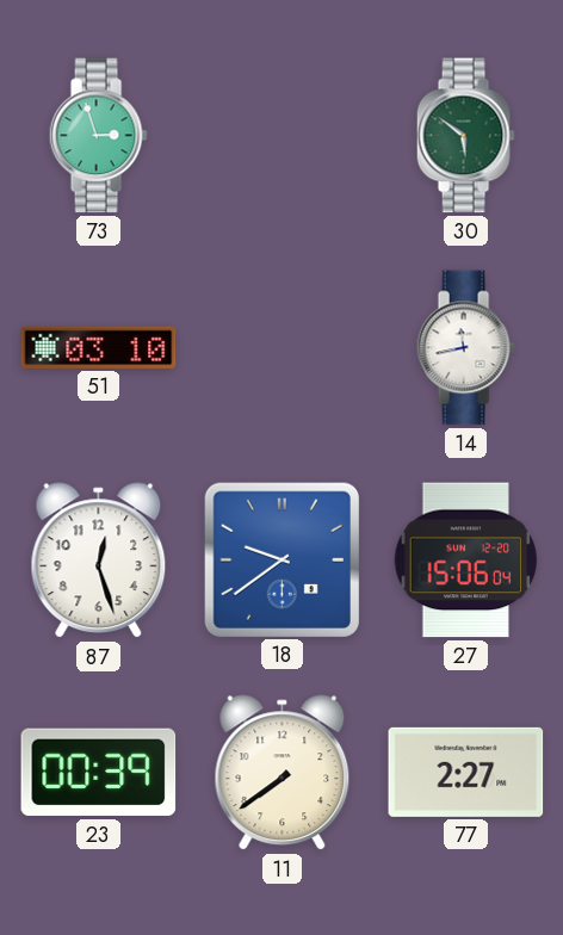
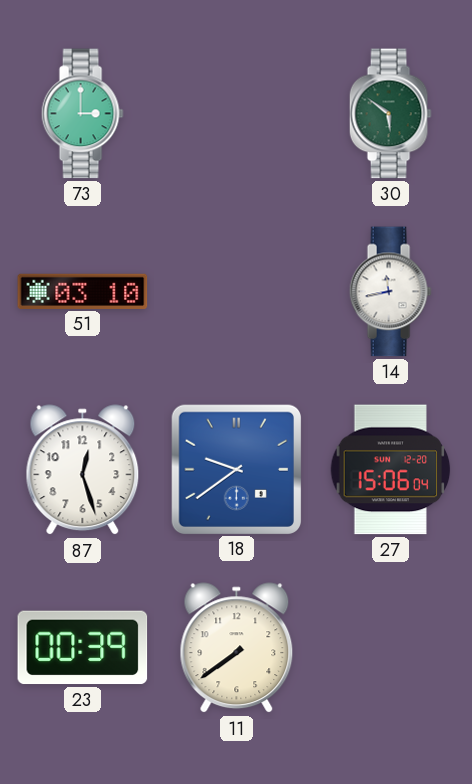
73: 2:57 -> 3:00 (82, 114)
77: 2:27 -> none (466, 772)
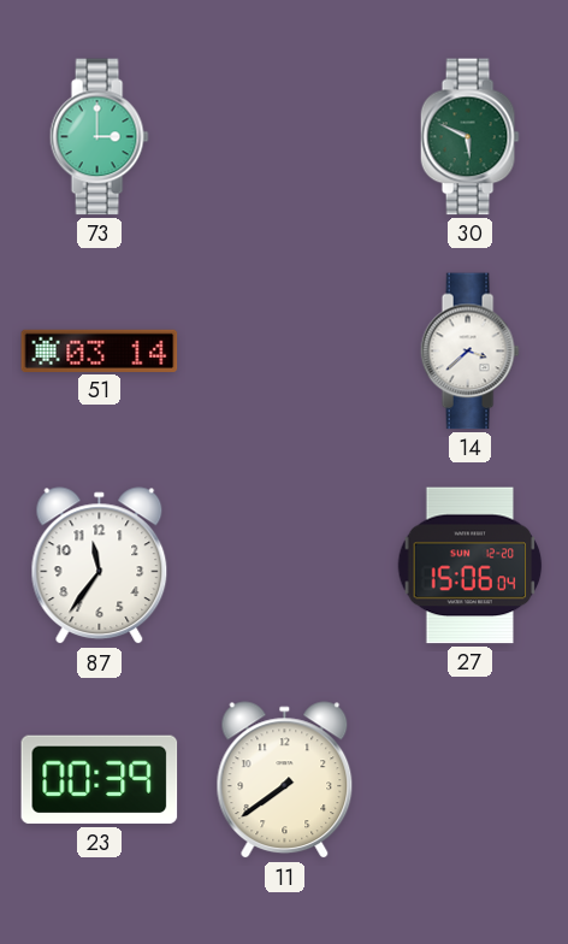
30: 5:51 -> 5:49 (469, 137)
51: 03:10 -> 03:14 (100, 350)
14: 11:43 -> 3:38 (469, 352)
87: 12:27 -> 11:36 (100, 566)
18: 9:39 -> none (236, 469)
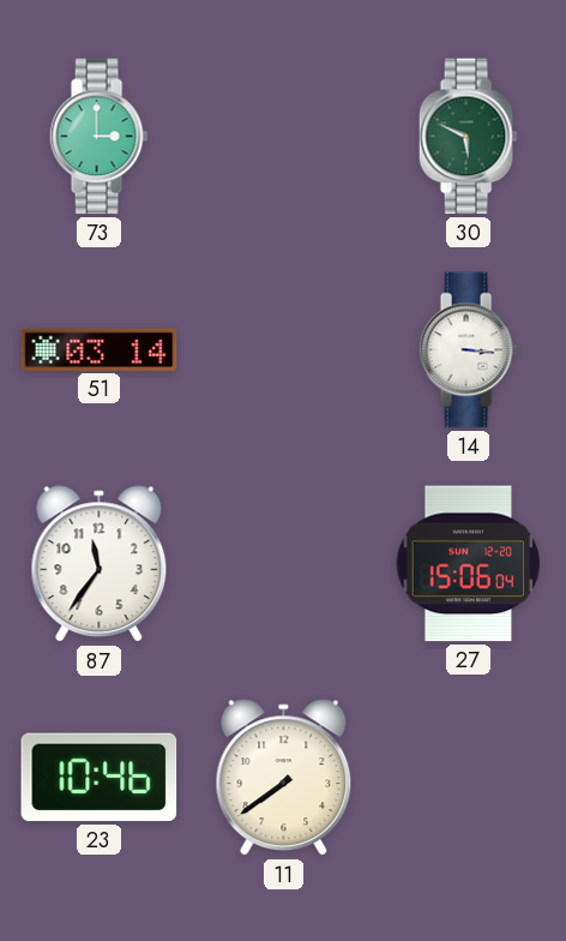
14: 3:38 -> 3:16 (468, 350)
23: 00:39 -> 10:46 (100, 778)
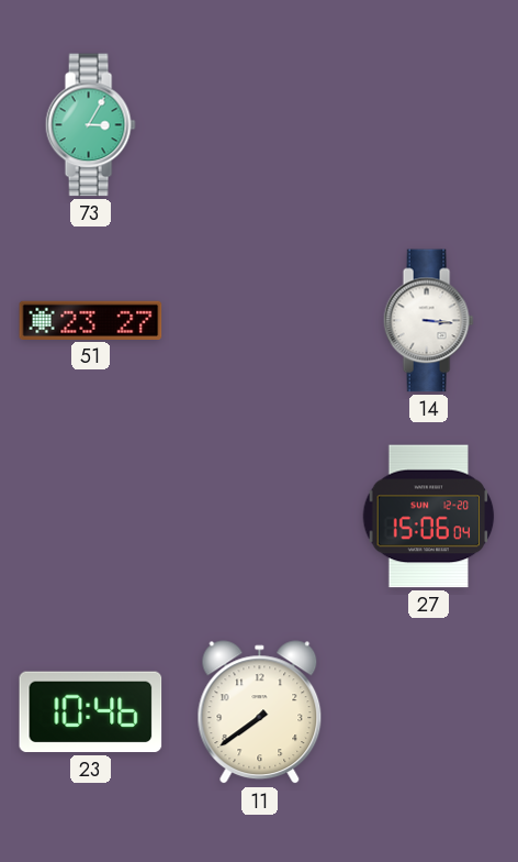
73: 3:00 -> 3:05 (90, 125)
30: 5:49 -> none (468, 137)
51: 03:14 -> 23:27 (91, 320)
87: 11:36 -> none (100, 564)
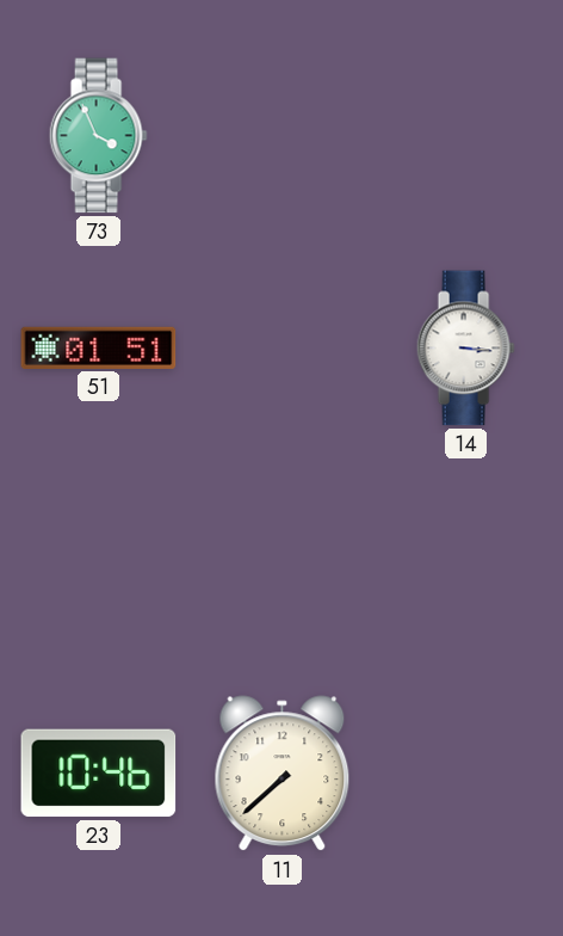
73: 3:05 -> 3:56 (98, 136)
51: 23:27 -> 01:51 (99, 347)
27: 15:06 -> none (429, 517)
11: 7:39 -> 7:38 (283, 774)
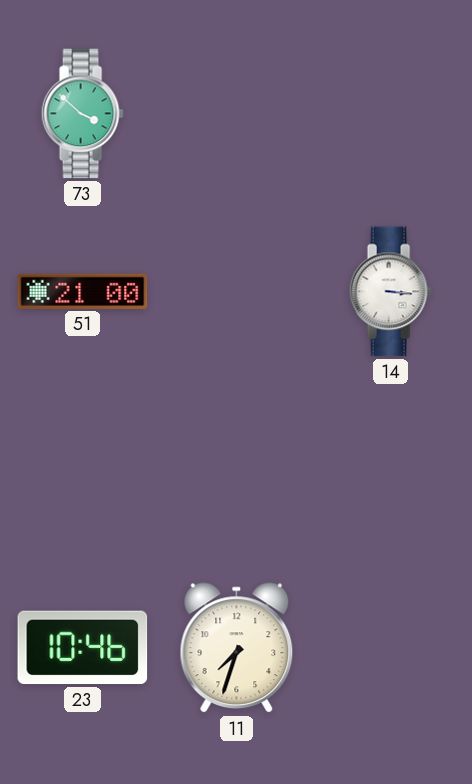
73: 3:56 -> 3:52 (82, 114)
51: 01:51 -> 21:00 (83, 291)
11: 7:38 -> 7:33 (237, 648)
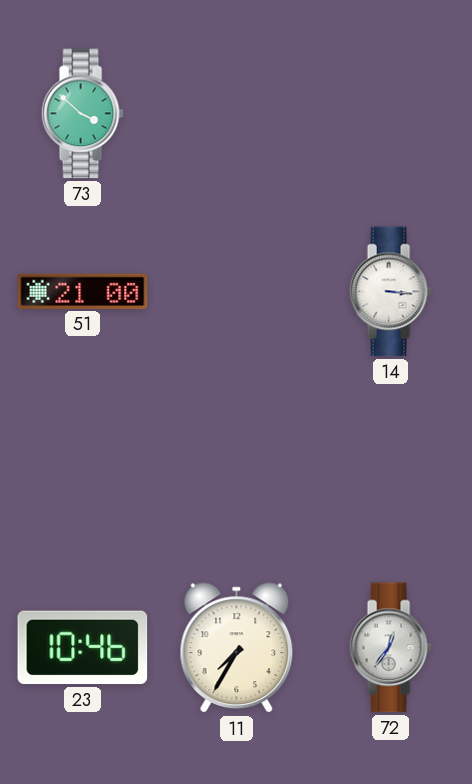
11: 7:33 -> 7:35 (237, 648)
72: none -> 12:36 (390, 648)
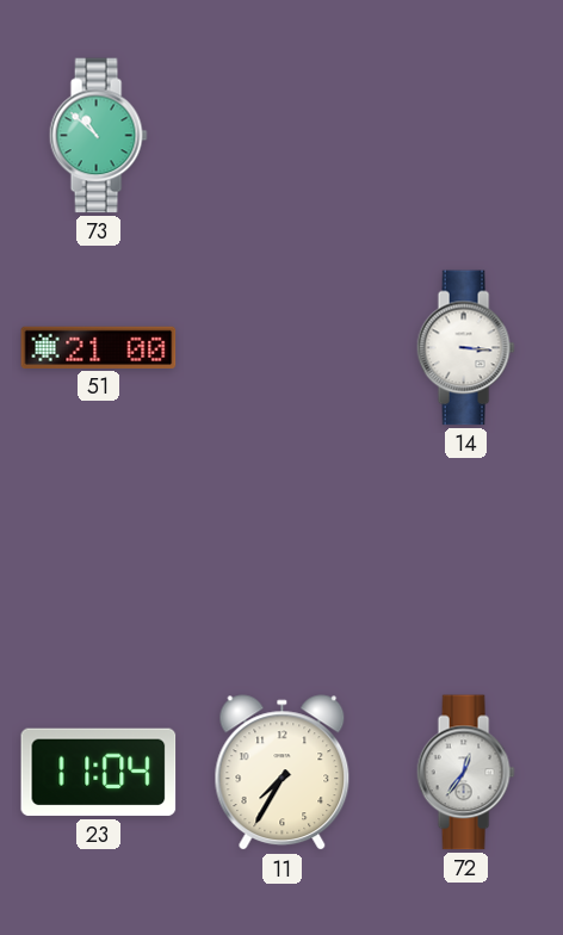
73: 3:52 -> 10:52 (98, 136)
23: 10:46 -> 11:04 (99, 773)
